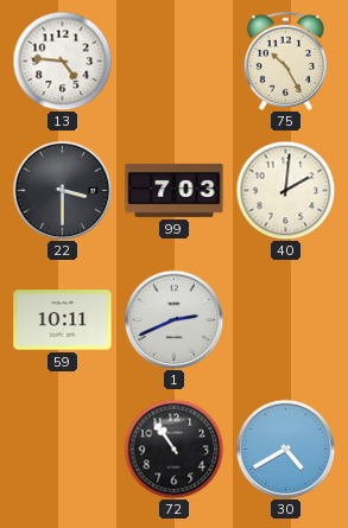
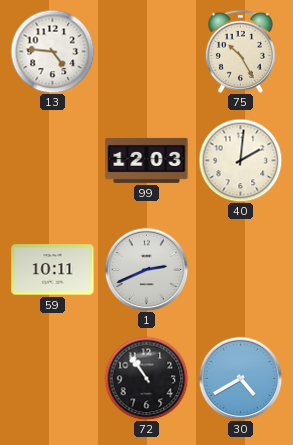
22: 3:30 -> none (62, 190)
99: 7:03 -> 12:03 (147, 160)
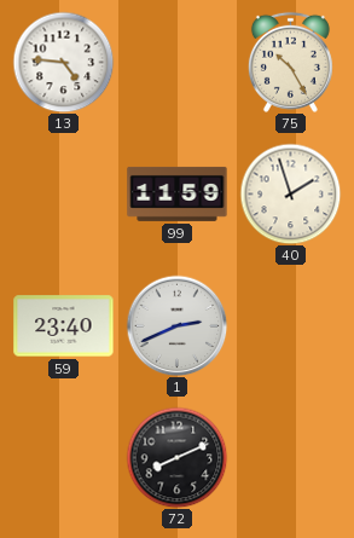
99: 12:03 -> 11:59 (178, 193)
40: 2:01 -> 1:57 (290, 193)
59: 10:11 -> 23:40 (64, 326)
72: 10:54 -> 8:11 (176, 457)
30: 4:40 -> none (240, 378)
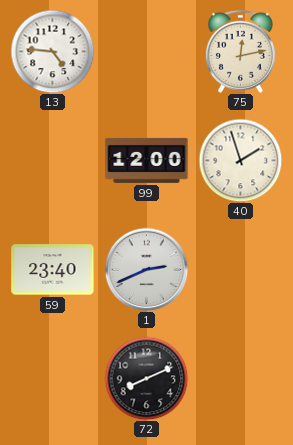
75: 10:25 -> 12:13 (240, 51)
99: 11:59 -> 12:00 (147, 160)
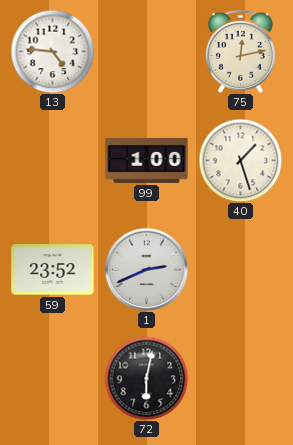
99: 12:00 -> 1:00 (147, 160)
40: 1:57 -> 1:27 (240, 160)
59: 23:40 -> 23:52 (53, 270)
72: 8:11 -> 6:02 (146, 378)
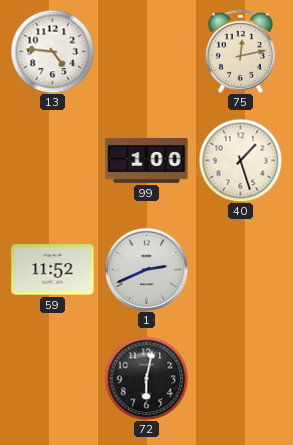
59: 23:52 -> 11:52 (53, 270)
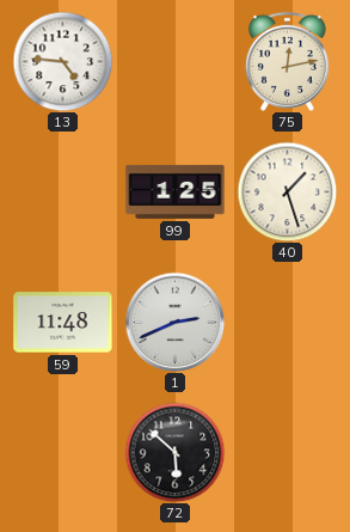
99: 1:00 -> 1:25 (176, 191)
59: 11:52 -> 11:48 (63, 323)
72: 6:02 -> 5:52 (174, 452)
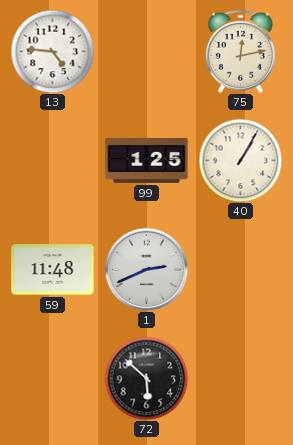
40: 1:27 -> 1:05 (240, 160)
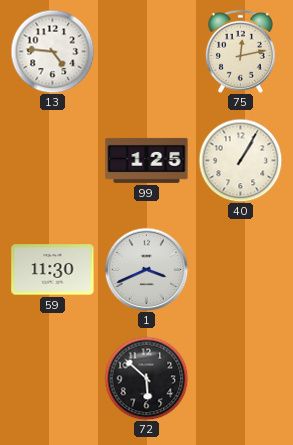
59: 11:48 -> 11:30 (53, 270)
1: 2:41 -> 3:41 (146, 269)
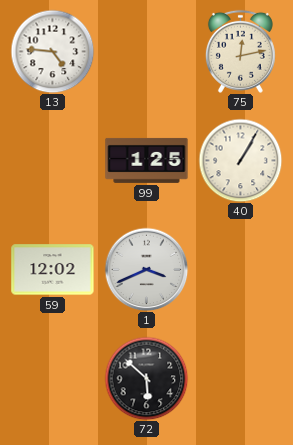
59: 11:30 -> 12:02 (53, 270)
